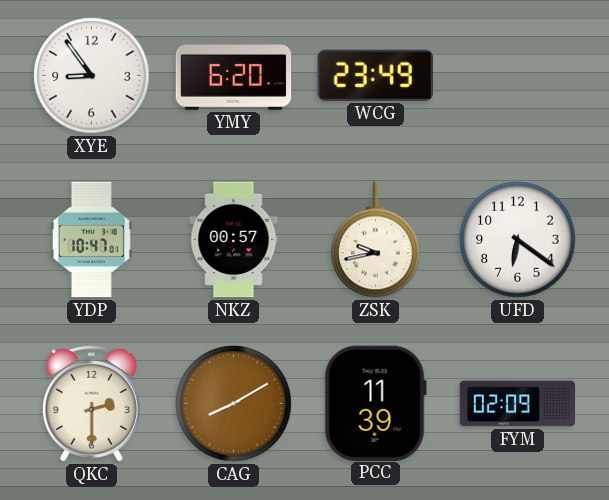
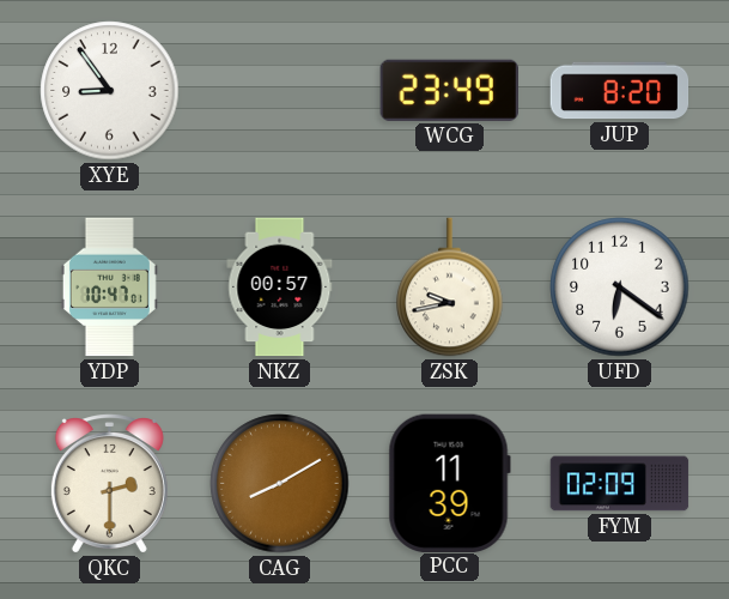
YMY: 6:20 -> none (234, 75)
JUP: none -> 8:20 (620, 91)
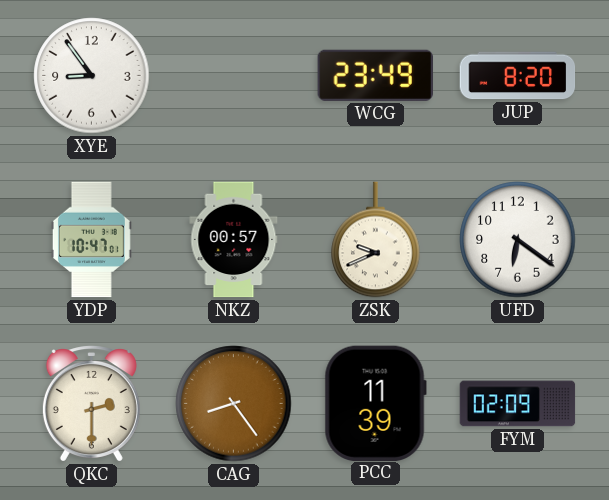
ZSK: 9:43 -> 9:41 (376, 240)
CAG: 8:10 -> 8:24 (234, 404)
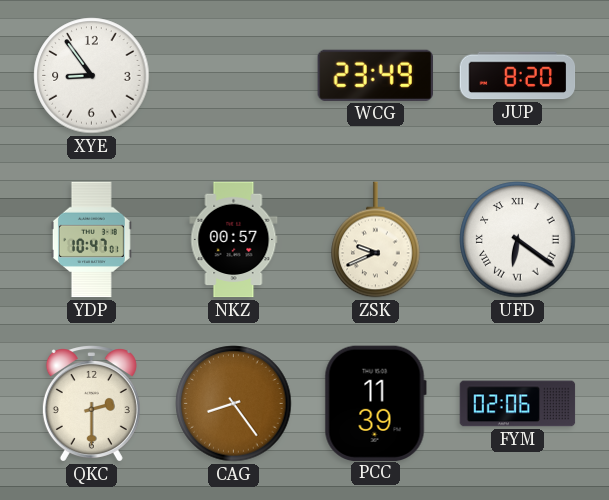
UFD numerals: Arabic -> Roman (518, 240)
FYM: 02:09 -> 02:06 (518, 404)
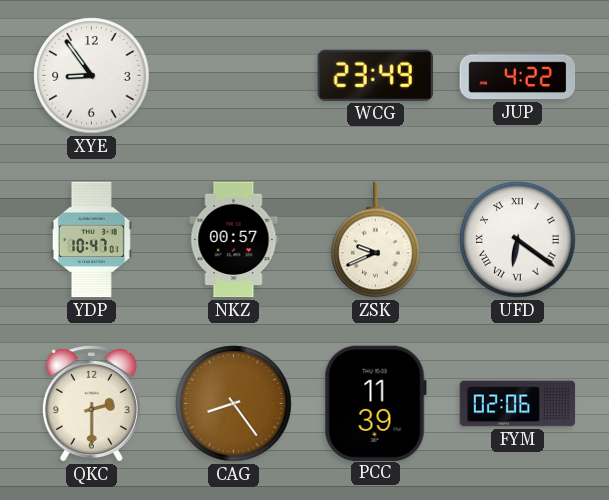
JUP: 8:20 -> 4:22 (518, 76)
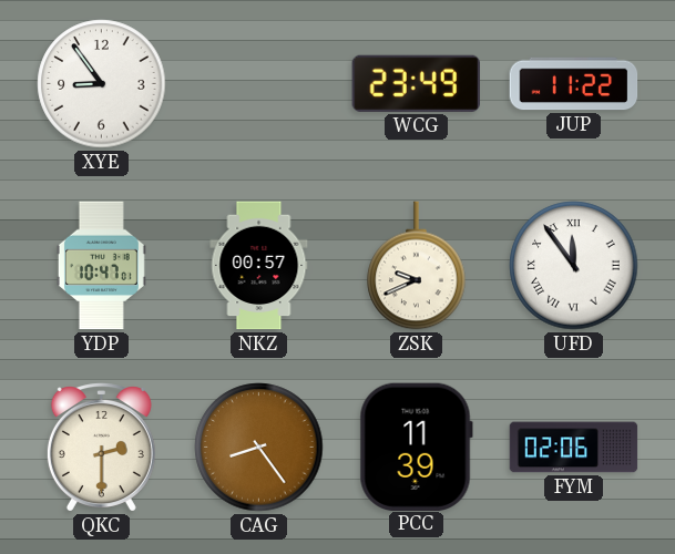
JUP: 4:22 -> 11:22 (574, 84)
UFD: 6:21 -> 11:54 (574, 266)
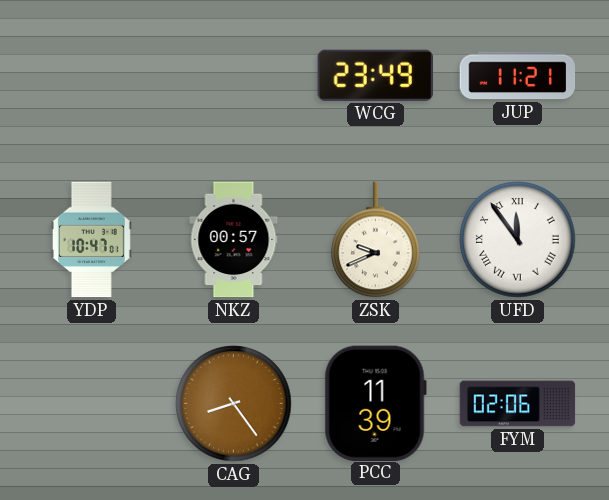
XYE: 8:54 -> none (102, 84)
JUP: 11:22 -> 11:21 (518, 76)
QKC: 2:30 -> none (101, 448)
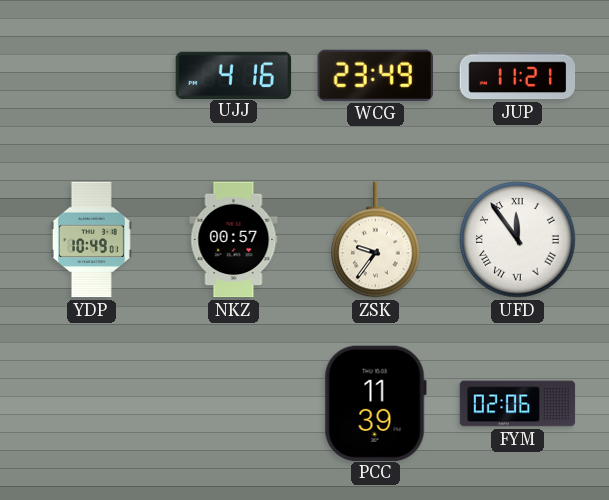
UJJ: none -> 4:16 (234, 75)
YDP: 10:47 -> 10:49 (91, 240)
ZSK: 9:41 -> 9:36 (376, 240)
CAG: 8:24 -> none (234, 404)
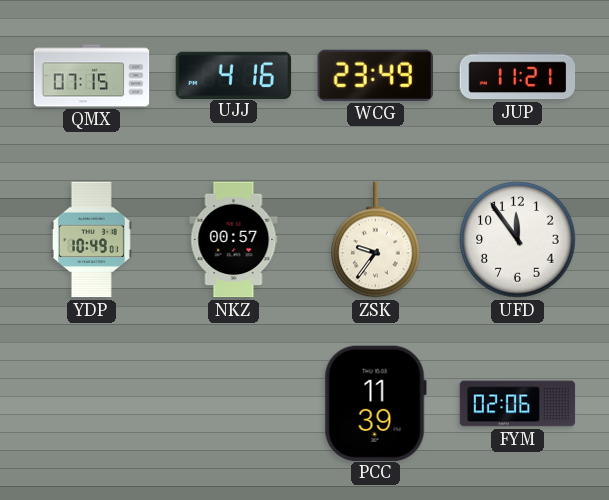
QMX: none -> 07:15 (92, 76)
UFD numerals: Roman -> Arabic (518, 240)
